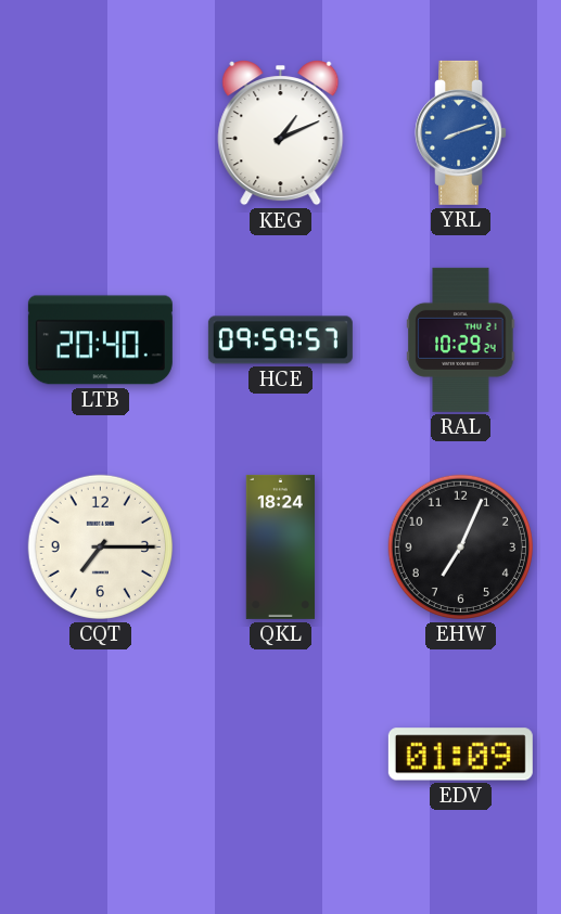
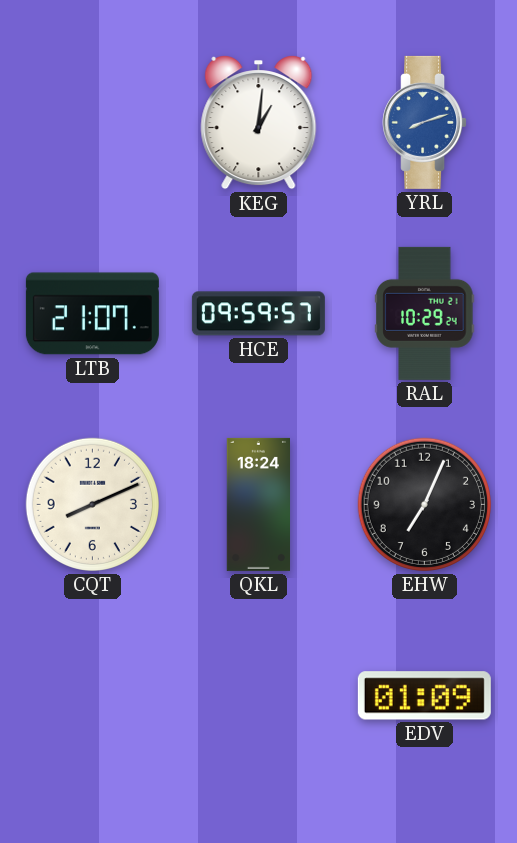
KEG: 1:11 -> 1:01 (259, 123)
LTB: 20:40 -> 21:07 (92, 314)
CQT: 7:15 -> 8:11 (92, 504)
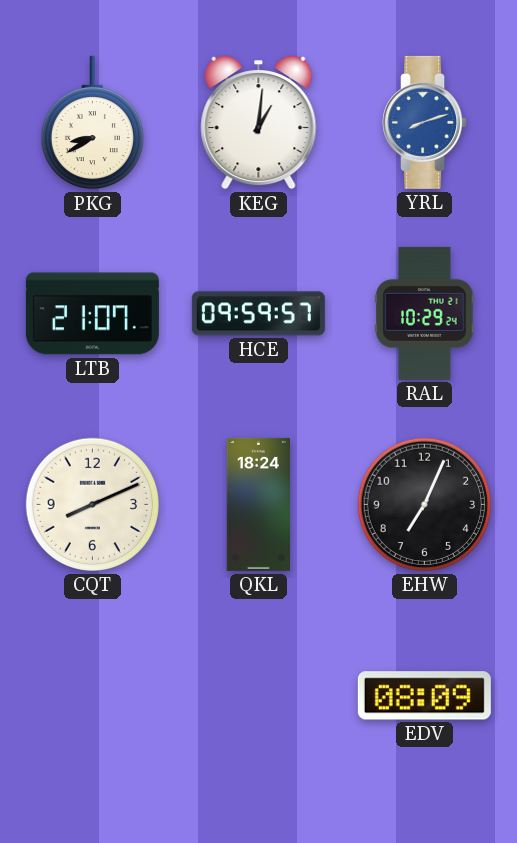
PKG: none -> 8:40 (92, 123)
EDV: 01:09 -> 08:09 (424, 696)
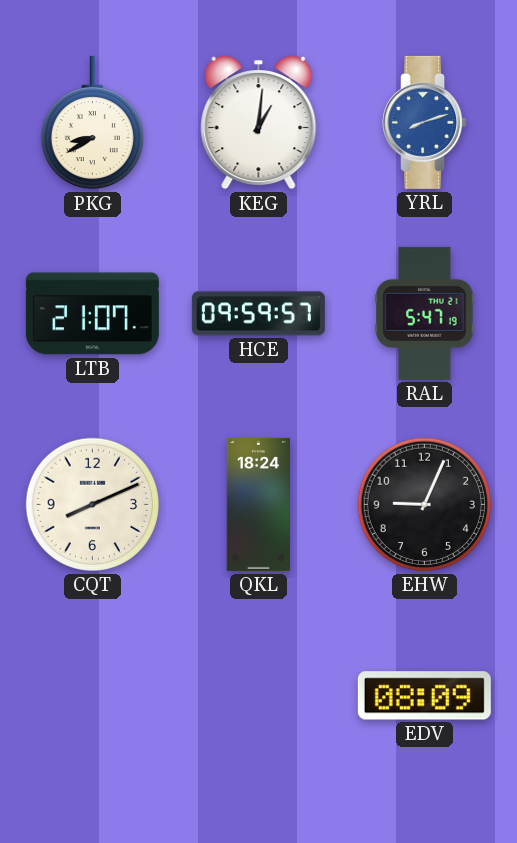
RAL: 10:29 -> 5:47 (425, 313)
EHW: 7:04 -> 9:04 (424, 504)
